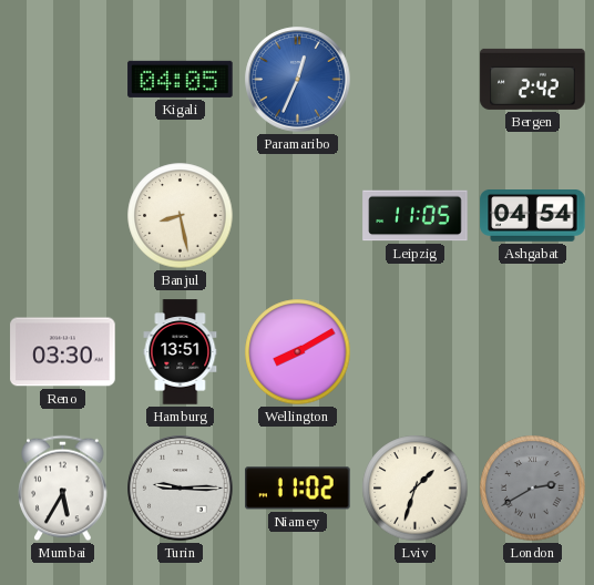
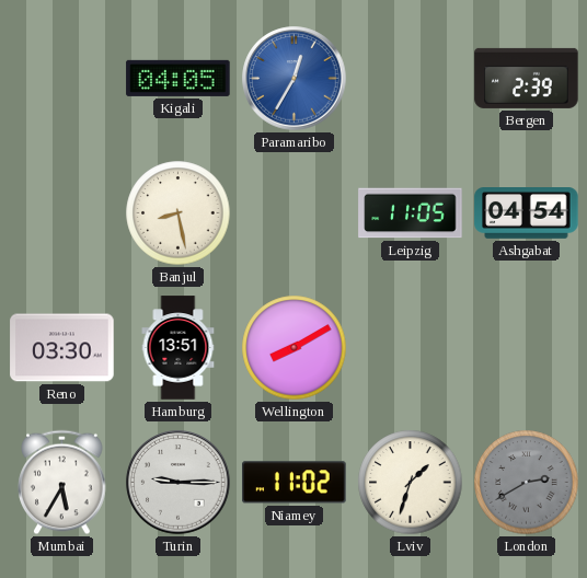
Paramaribo: 12:34 -> 12:35 (295, 79)
Bergen: 2:42 -> 2:39 (527, 78)
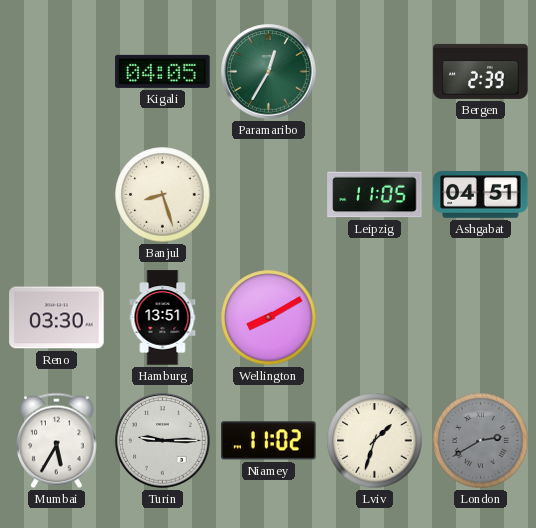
Paramaribo dial: blue -> green (269, 72)
Banjul: 8:28 -> 8:27 (163, 195)
Ashgabat: 04:54 -> 04:51 (481, 195)
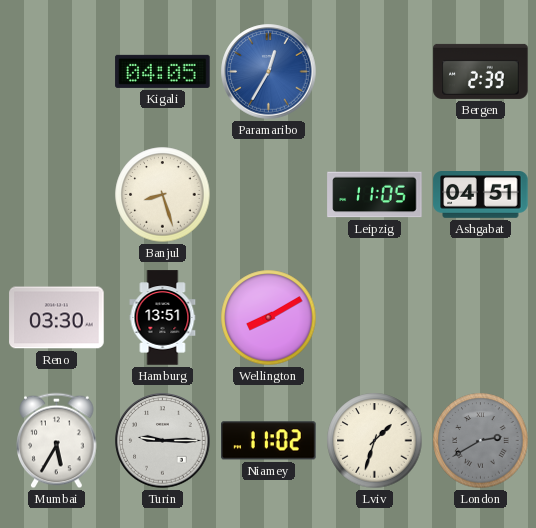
Paramaribo dial: green -> blue (269, 72)
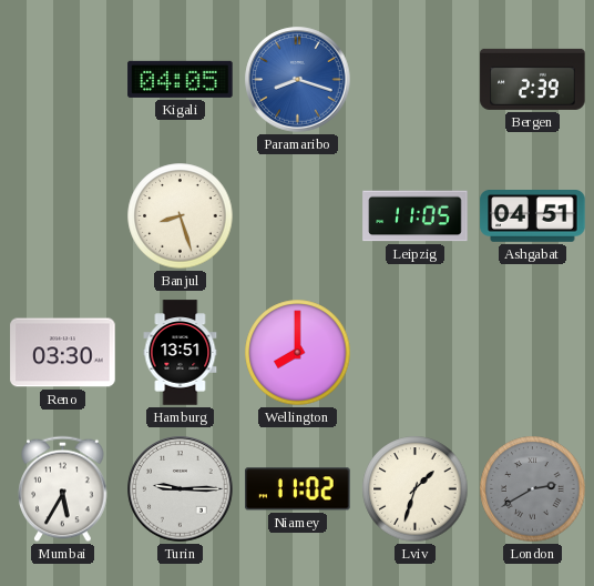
Paramaribo: 12:35 -> 8:18 (298, 80)
Wellington: 8:10 -> 8:00 (298, 353)
